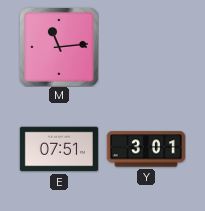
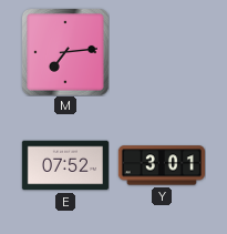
M: 11:14 -> 7:14 (65, 52)
E: 07:51 -> 07:52 (65, 165)
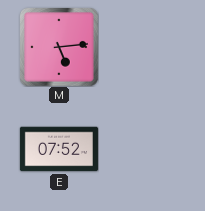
M: 7:14 -> 5:14 (59, 47)
Y: 3:01 -> none (162, 165)
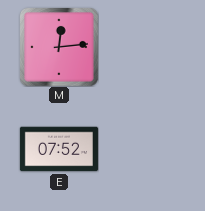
M: 5:14 -> 12:14 (59, 47)
